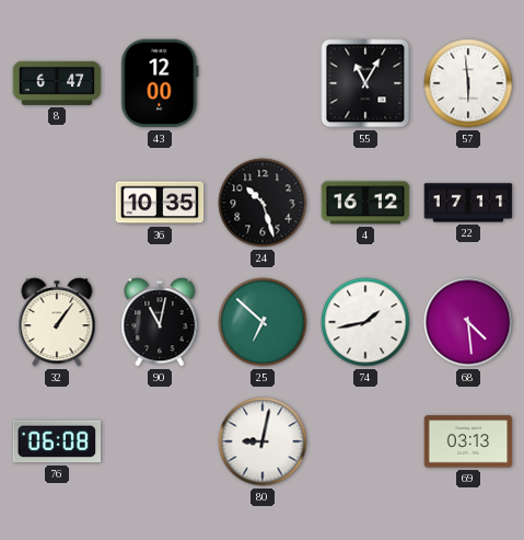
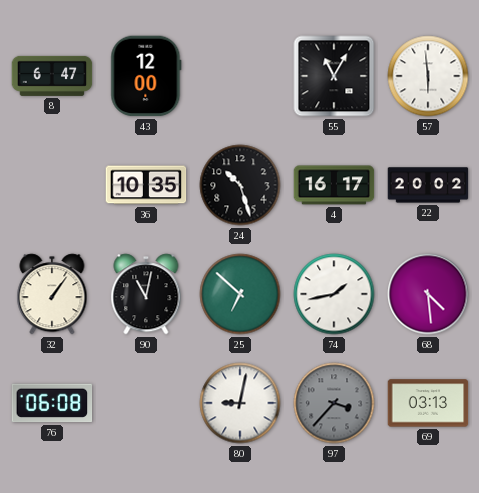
4: 16:12 -> 16:17 (334, 185)
22: 17:11 -> 20:02 (428, 185)
97: none -> 3:37 (334, 403)
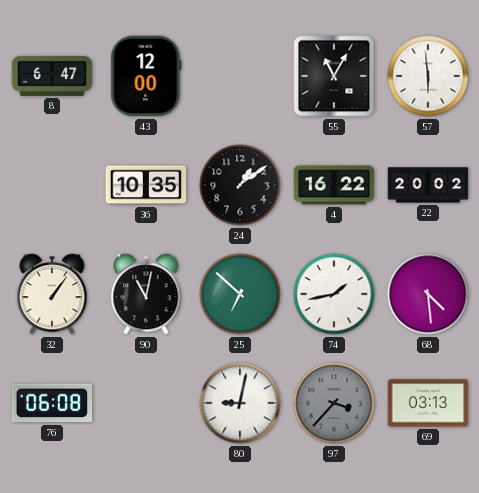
24: 10:27 -> 1:09 (240, 185)
4: 16:17 -> 16:22 (334, 185)
